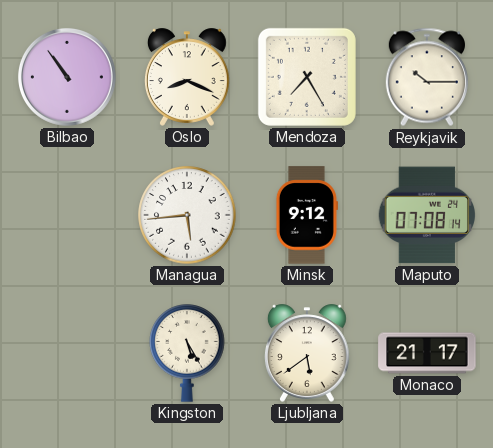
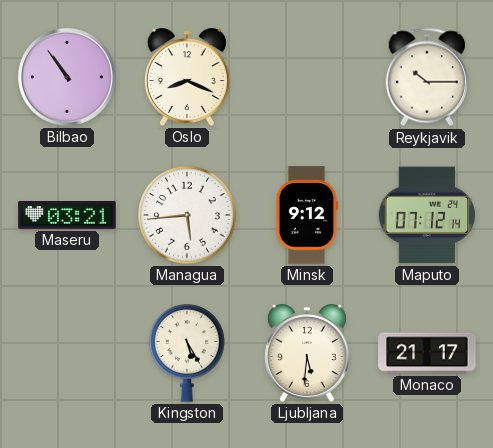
Mendoza: 7:25 -> none (307, 77)
Maseru: none -> 03:21 (67, 216)
Maputo: 07:08 -> 07:12 (426, 215)
Ljubljana: 5:39 -> 5:31 (307, 353)
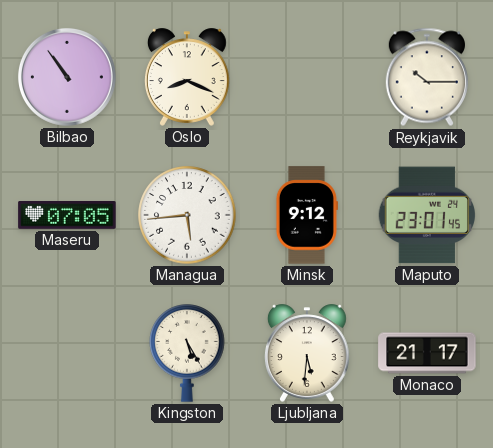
Maseru: 03:21 -> 07:05 (67, 216)
Maputo: 07:12 -> 23:01 (426, 215)
